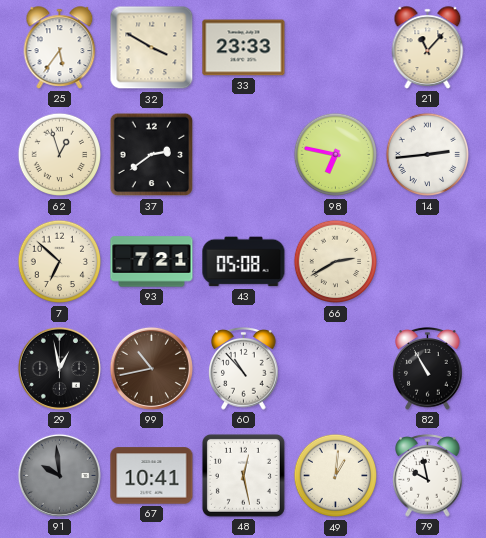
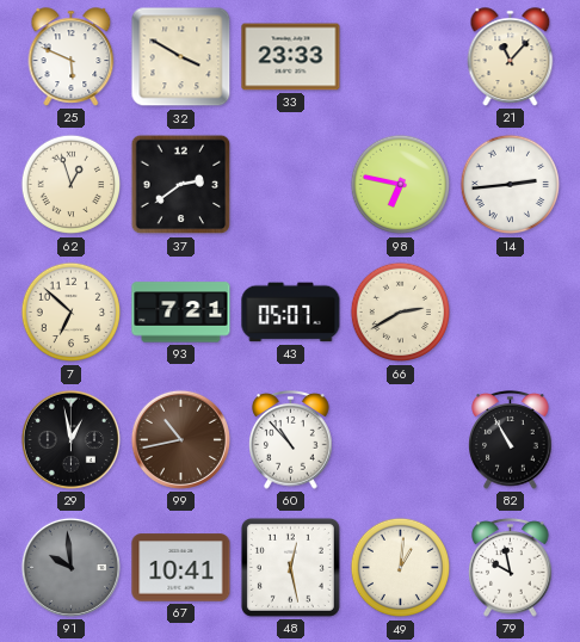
25: 5:36 -> 5:49 (72, 57)
43: 05:08 -> 05:07 (291, 313)
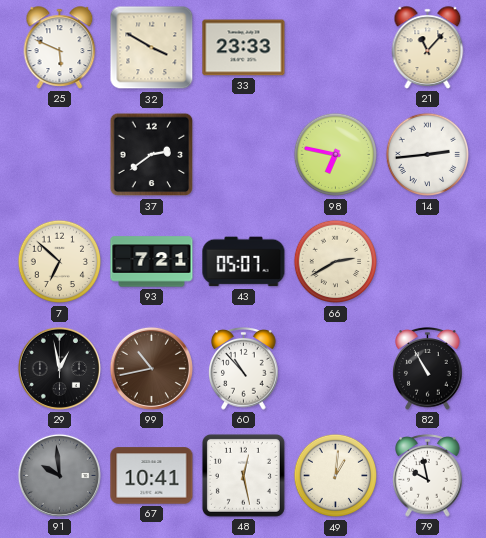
62: 12:57 -> none (72, 185)
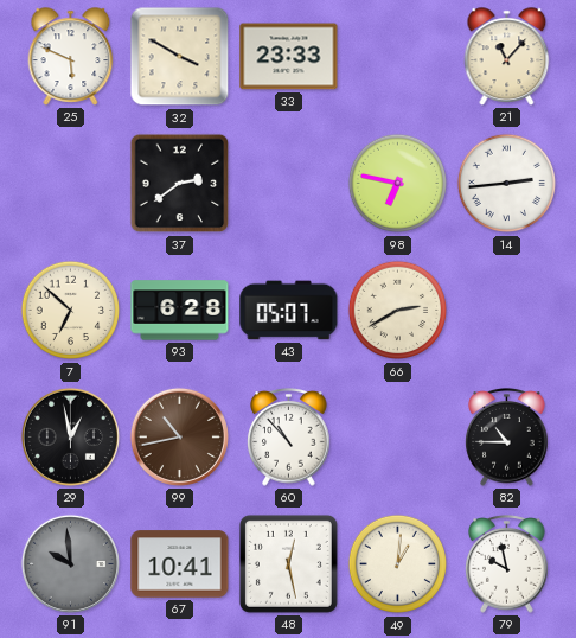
93: 7:21 -> 6:28 (180, 311)
82: 10:55 -> 10:45 (507, 438)
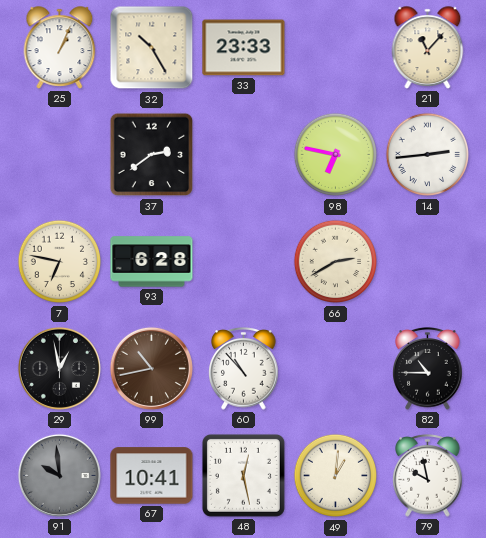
25: 5:49 -> 1:04 (60, 48)
32: 3:50 -> 10:25 (152, 48)
7: 6:52 -> 6:47 (60, 262)
43: 05:07 -> none (289, 311)
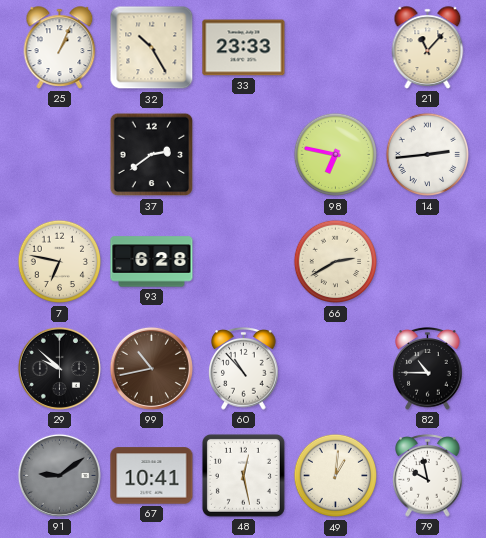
29: 12:58 -> 9:52 (59, 368)
91: 9:59 -> 9:09 (59, 475)
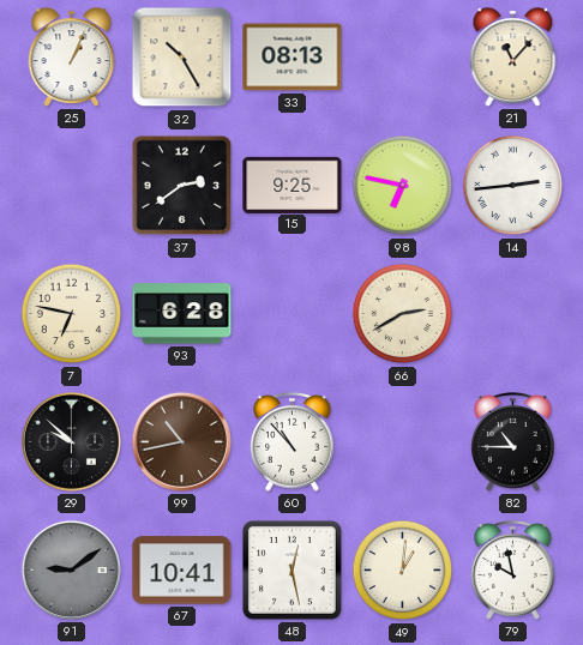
33: 23:33 -> 08:13 (293, 58)
15: none -> 9:25 (293, 185)
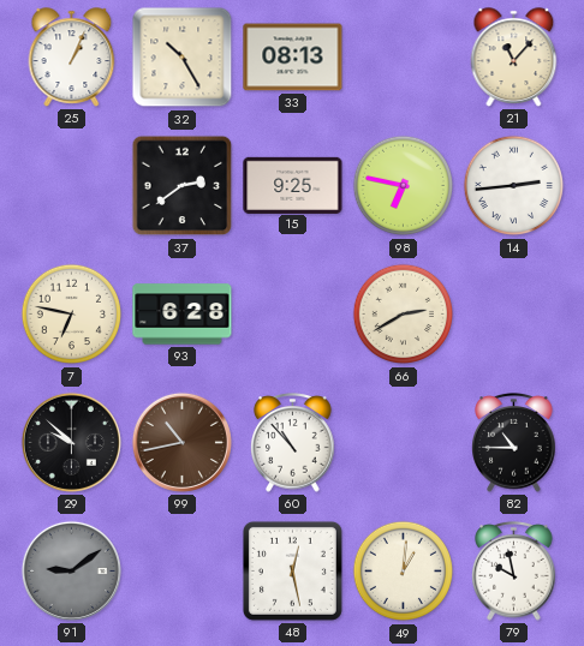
67: 10:41 -> none (182, 571)
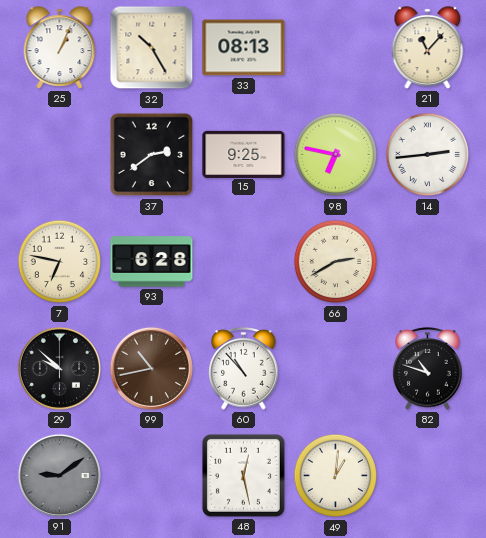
82: 10:45 -> 10:48 (428, 369)
79: 9:58 -> none (514, 572)
